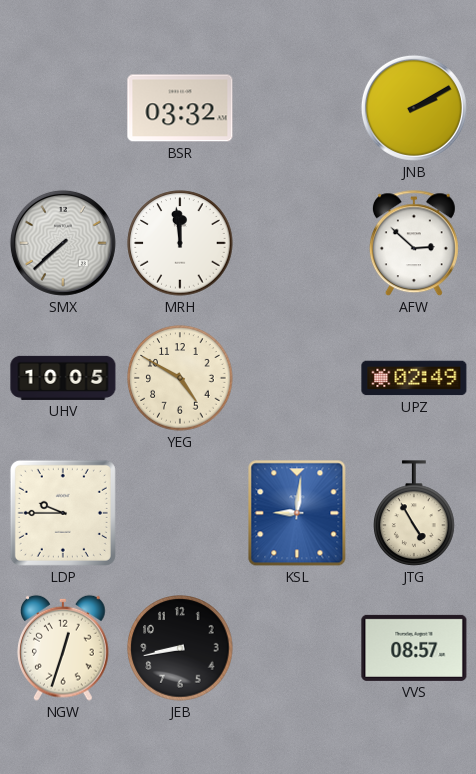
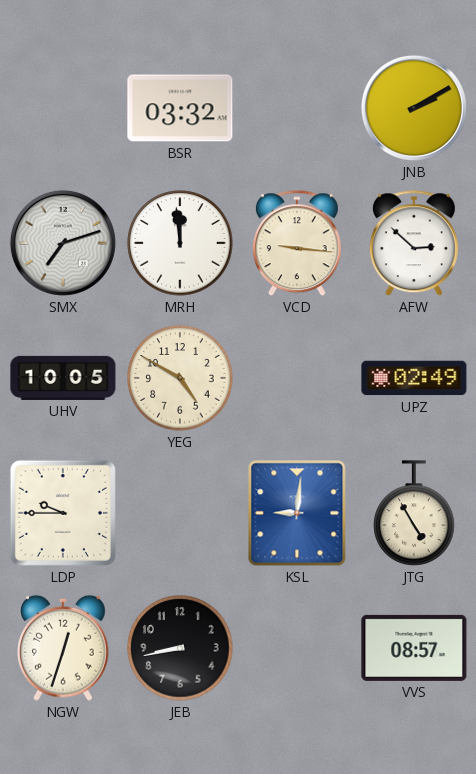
SMX: 7:38 -> 7:12 (63, 243)
VCD: none -> 9:16 (297, 244)
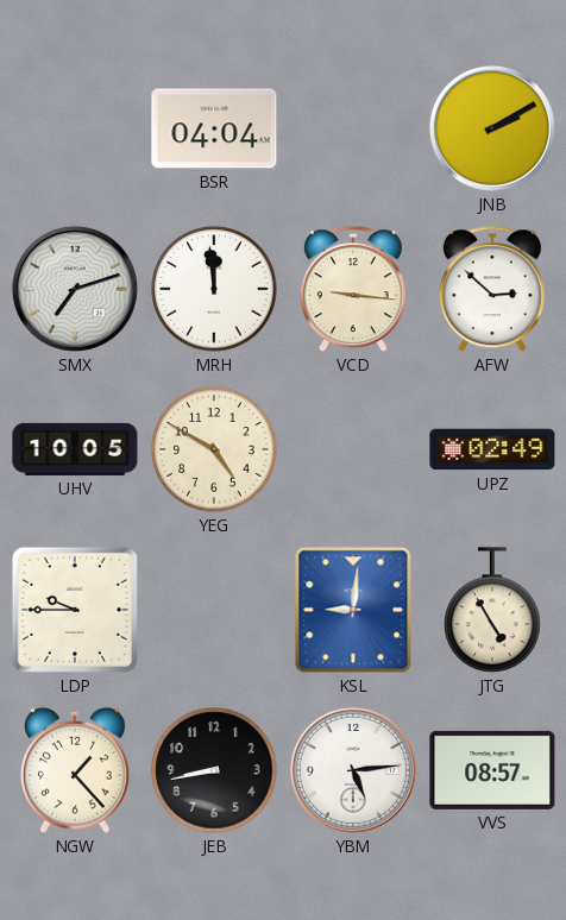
BSR: 03:32 -> 04:04 (214, 128)
NGW: 12:33 -> 1:23 (76, 770)
YBM: none -> 5:14 (353, 770)
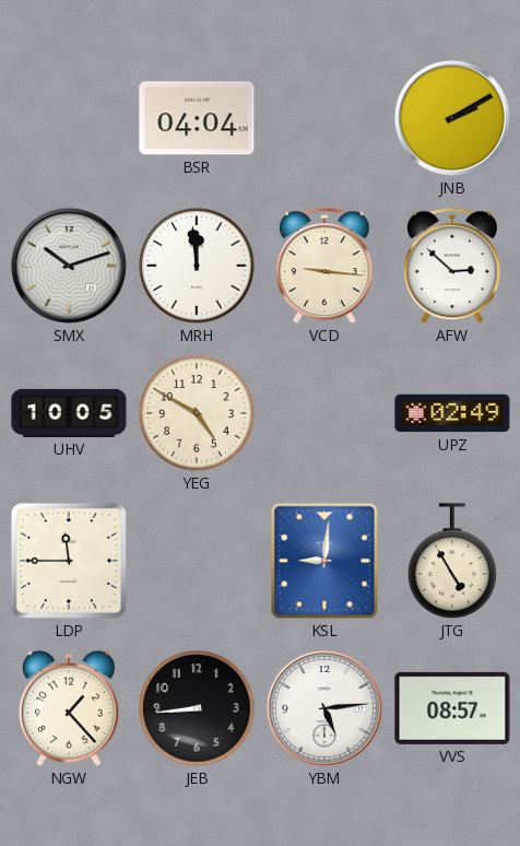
SMX: 7:12 -> 10:12 (69, 266)
LDP: 9:45 -> 11:45 (69, 561)
JEB: 8:43 -> 8:44 (197, 708)
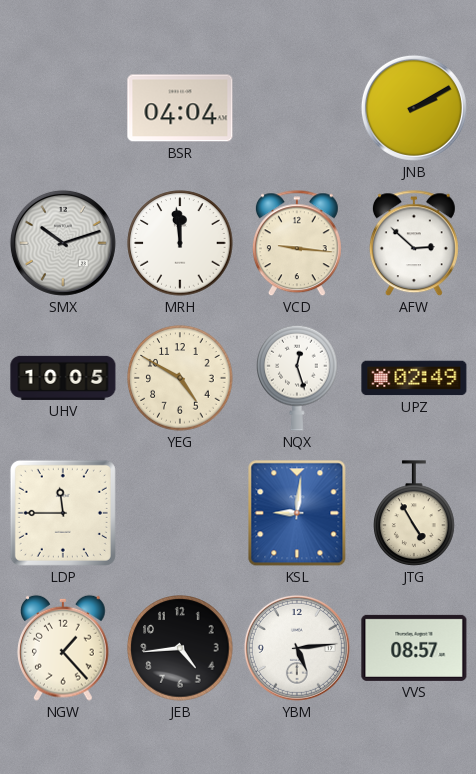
NQX: none -> 12:27 (297, 378)
JEB: 8:44 -> 4:44 (180, 648)
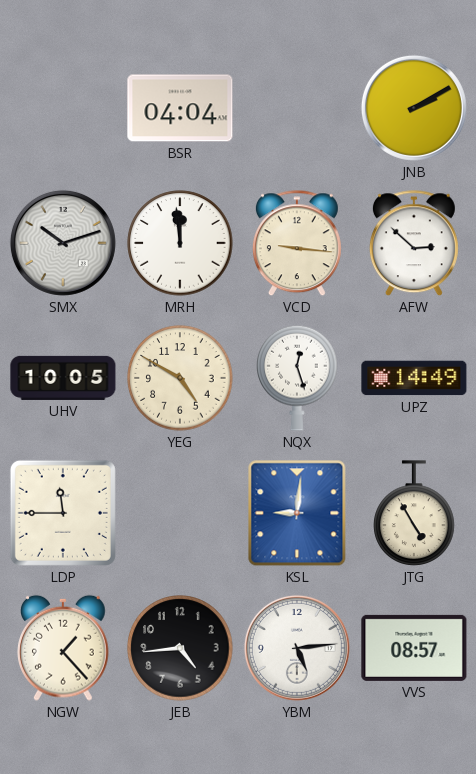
UPZ: 02:49 -> 14:49 (414, 378)
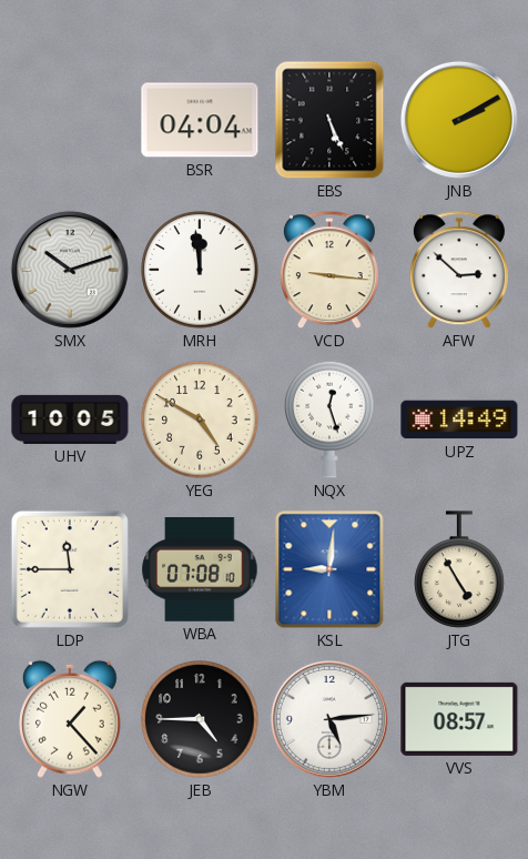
EBS: none -> 5:26 (329, 120)
WBA: none -> 07:08 (200, 570)
JEB: 4:44 -> 4:45 (200, 719)
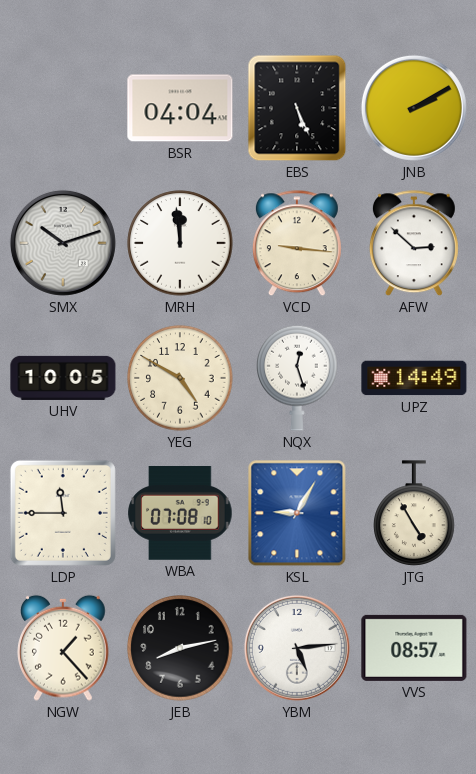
KSL: 9:01 -> 9:05 (297, 513)
JEB: 4:45 -> 8:13 (180, 648)
